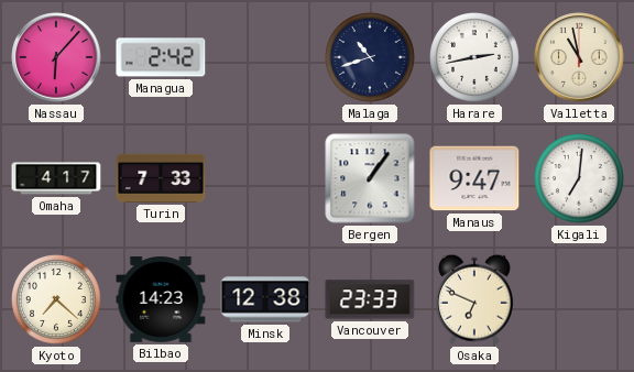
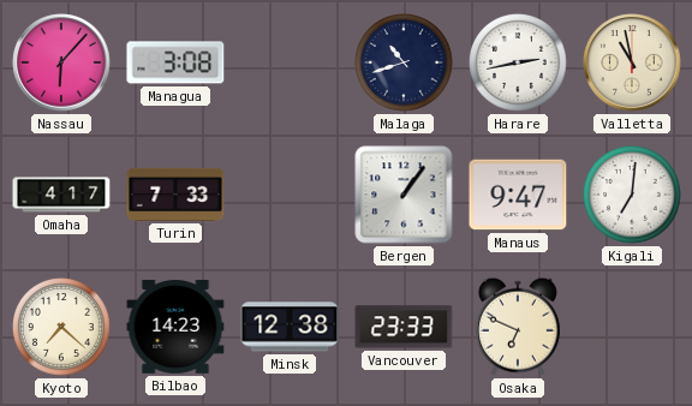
Managua: 2:42 -> 3:08 (175, 62)
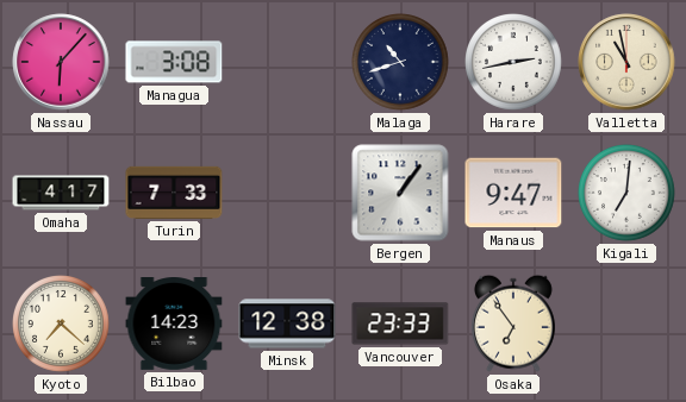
Osaka: 6:49 -> 6:54 (513, 324)
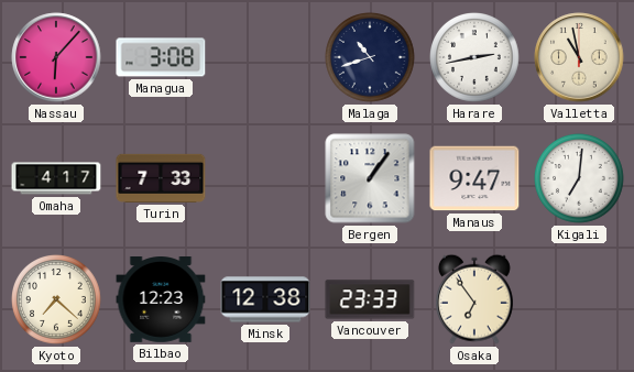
Bilbao: 14:23 -> 12:23 (161, 300)
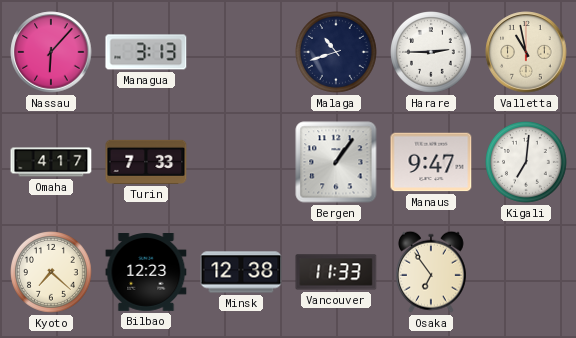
Managua: 3:08 -> 3:13 (146, 52)
Harare: 2:43 -> 2:45 (432, 53)
Vancouver: 23:33 -> 11:33 (336, 272)
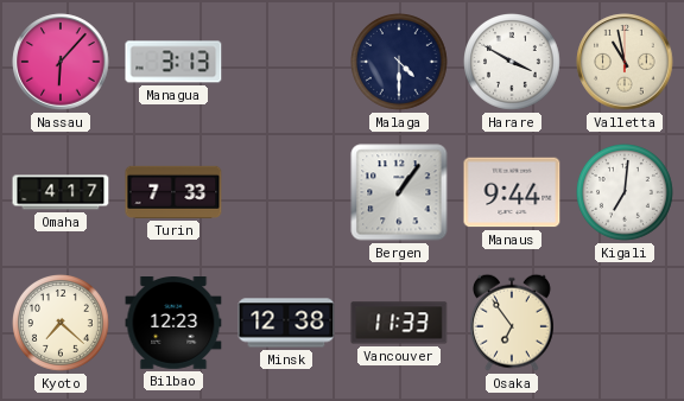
Malaga: 10:42 -> 4:30 (400, 63)
Harare: 2:45 -> 3:50 (513, 63)
Manaus: 9:47 -> 9:44 (512, 192)
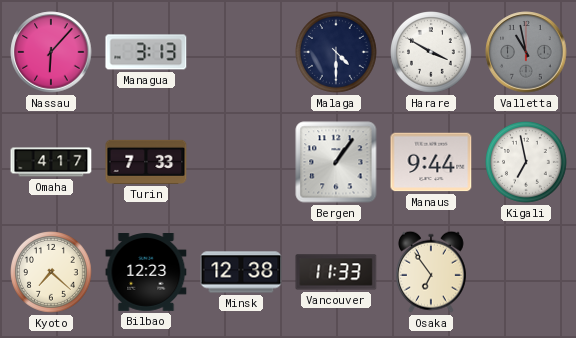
Valletta dial: cream -> grey (526, 52)
Kigali: 7:01 -> 6:58 (527, 163)
